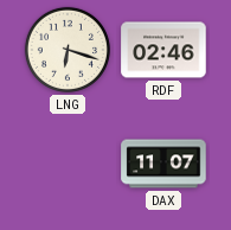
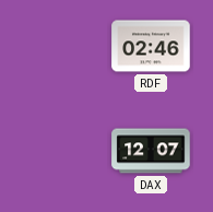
LNG: 6:18 -> none (68, 50)
DAX: 11:07 -> 12:07 (151, 151)
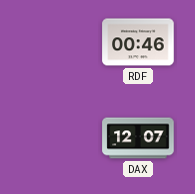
RDF: 02:46 -> 00:46 (138, 42)
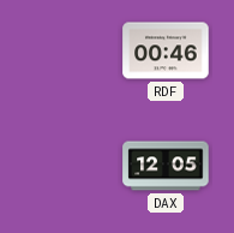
DAX: 12:07 -> 12:05 (166, 166)
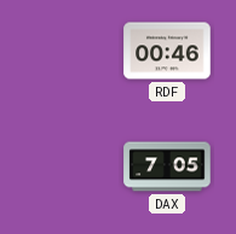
DAX: 12:05 -> 7:05 (167, 166)
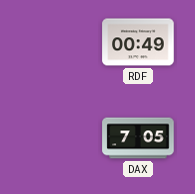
RDF: 00:46 -> 00:49 (138, 42)
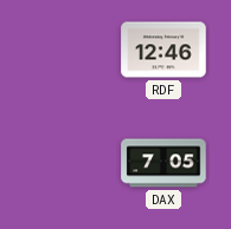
RDF: 00:49 -> 12:46 (163, 50)
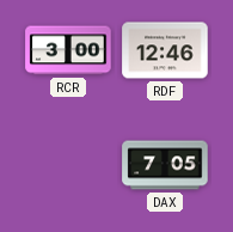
RCR: none -> 3:00 (68, 50)
